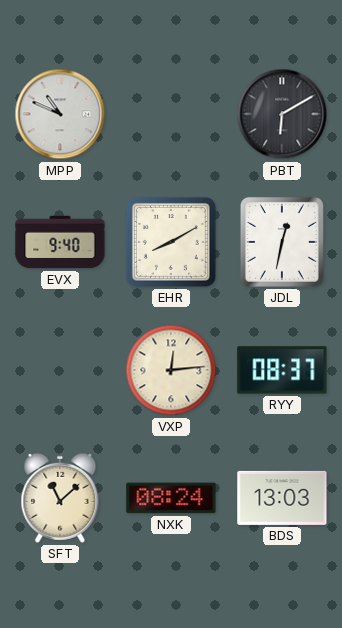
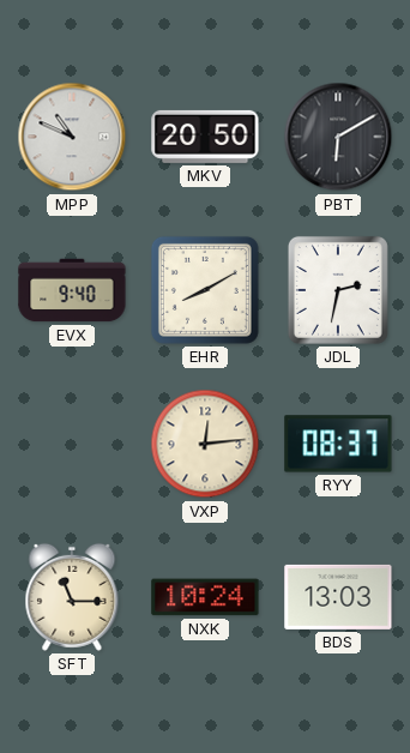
MKV: none -> 20:50 (205, 137)
JDL: 12:32 -> 2:32 (338, 290)
SFT: 11:08 -> 11:15 (72, 597)
NXK: 08:24 -> 10:24 (205, 597)
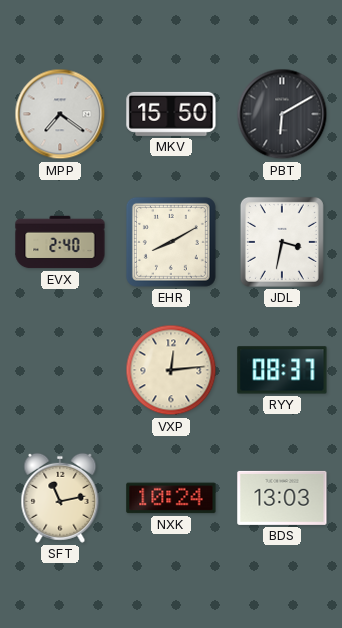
MPP: 10:49 -> 7:21 (60, 114)
MKV: 20:50 -> 15:50 (171, 114)
EVX: 9:40 -> 2:40 (60, 242)
JDL: 2:32 -> 3:32 (282, 242)
SFT: 11:15 -> 11:13 (60, 498)
